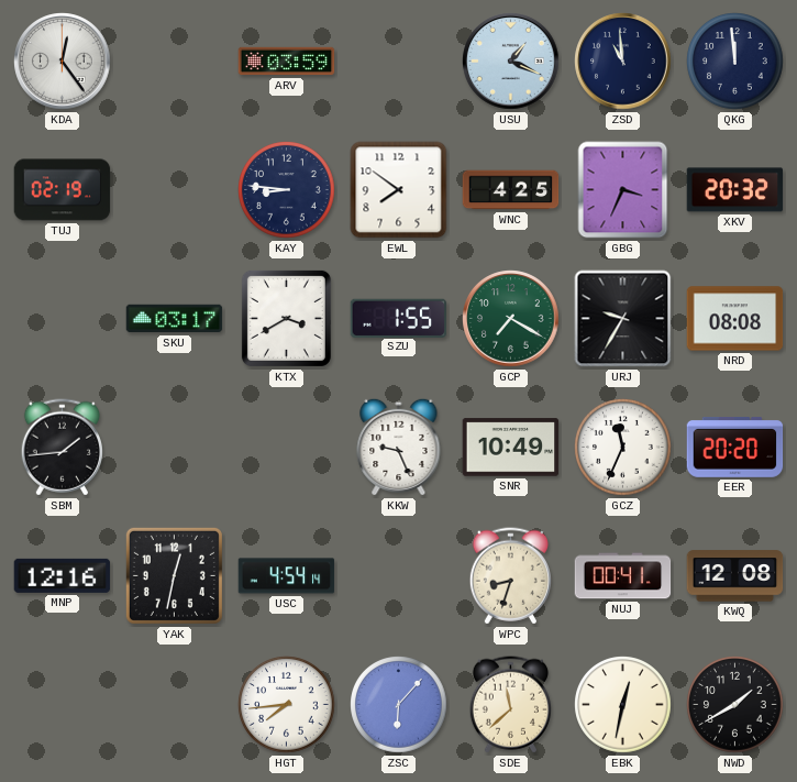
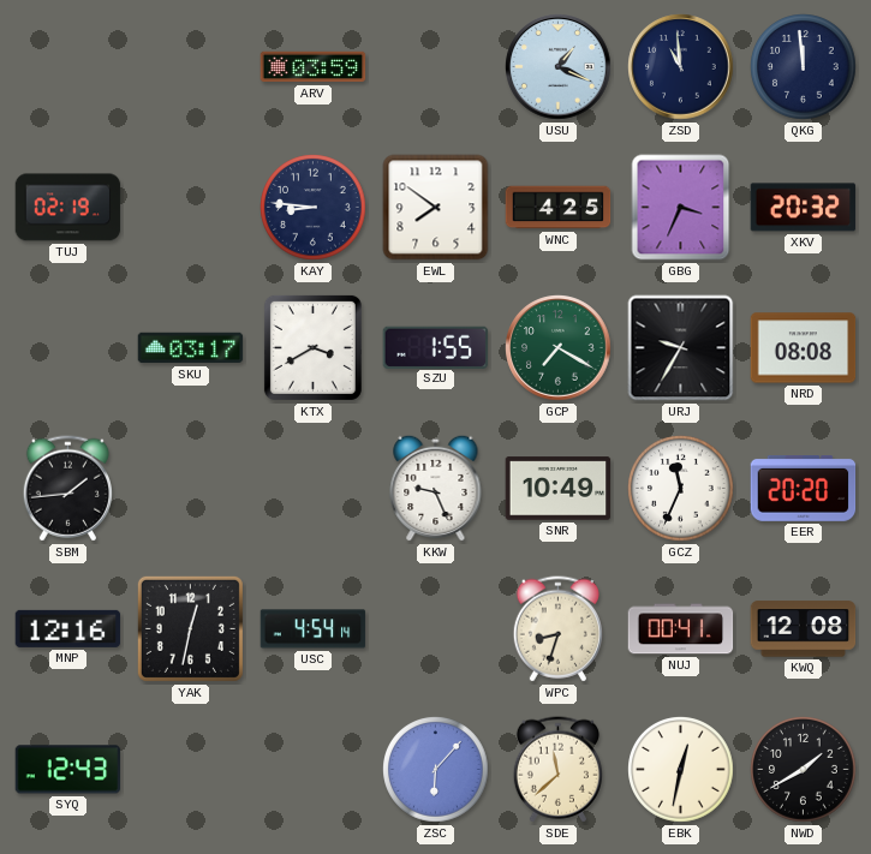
KDA: 12:24 -> none (63, 62)
SYQ: none -> 12:43 (68, 770)
HGT: 7:44 -> none (287, 705)
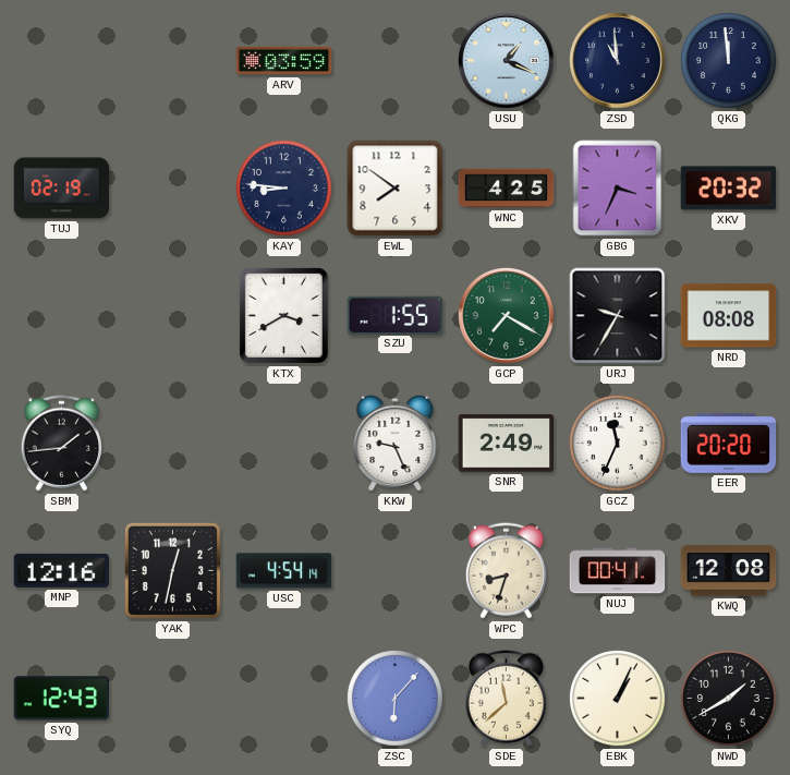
SKU: 03:17 -> none (191, 348)
SNR: 10:49 -> 2:49 (507, 444)
EBK: 12:32 -> 1:04 (618, 699)
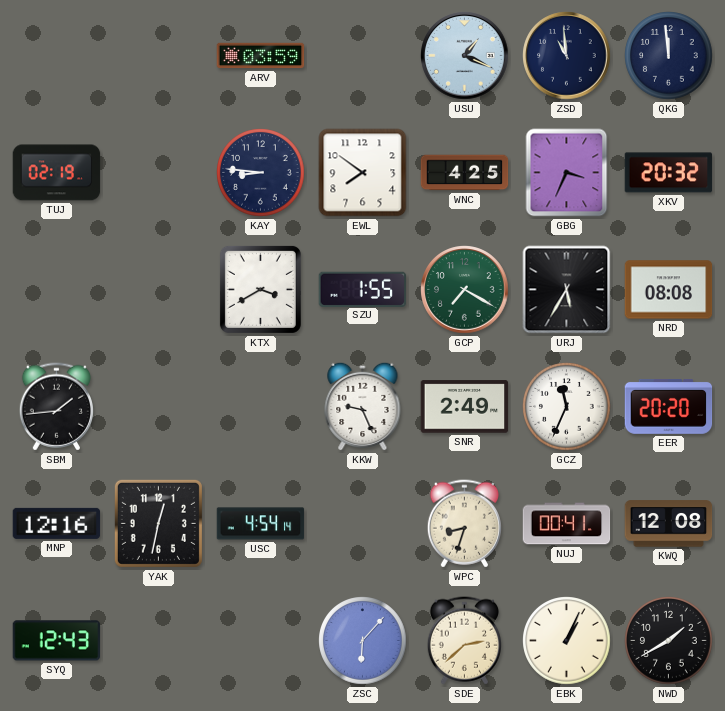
URJ: 9:35 -> 5:35 (567, 290)
SDE: 11:38 -> 2:38 (464, 641)
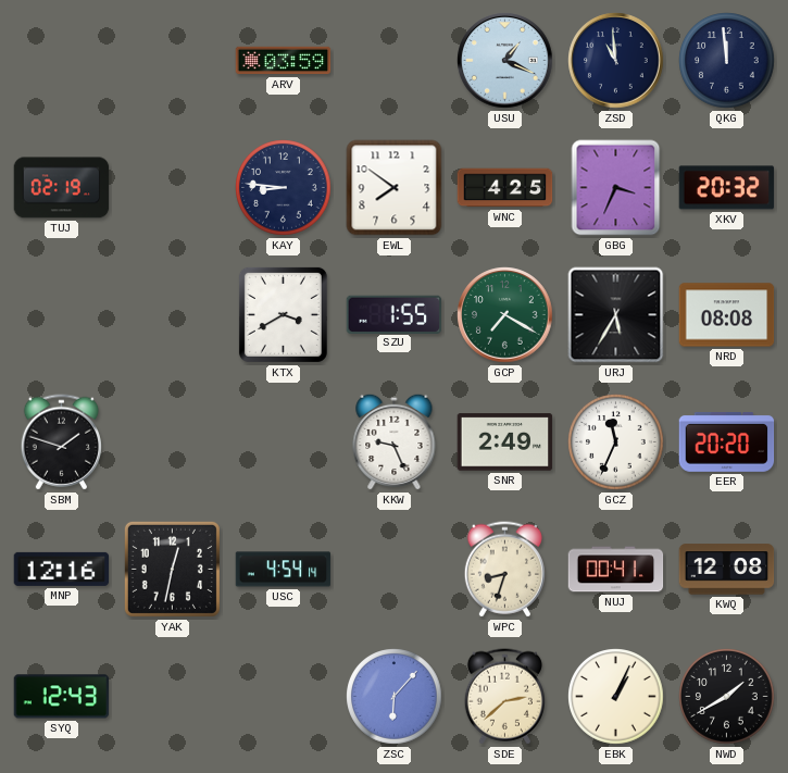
SBM: 1:44 -> 1:48 (61, 442)
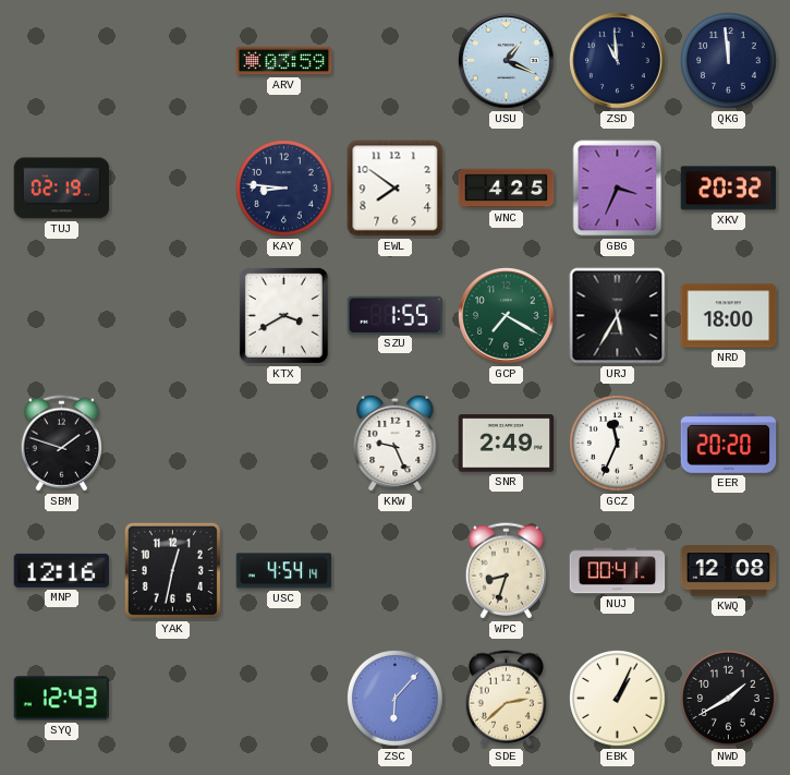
NRD: 08:08 -> 18:00 (729, 316)
